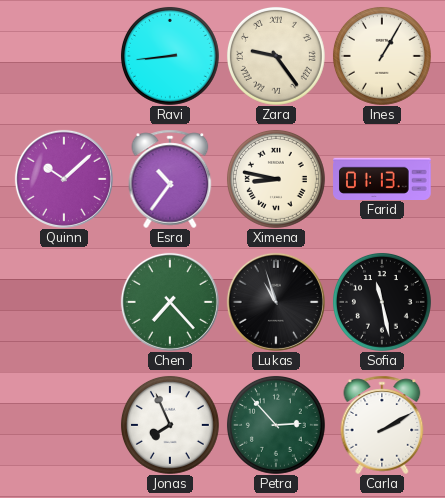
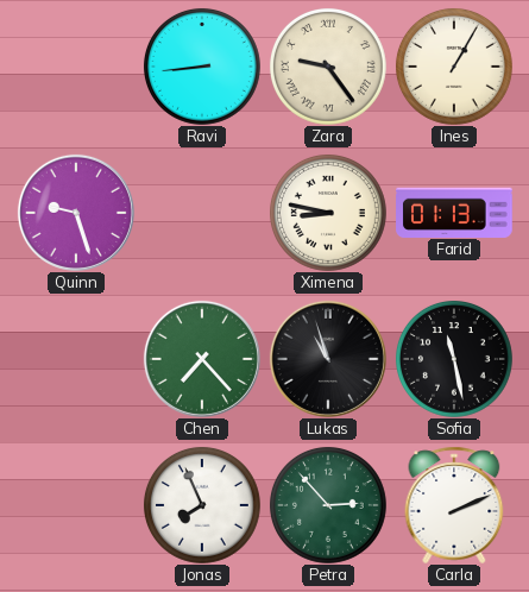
Quinn: 10:08 -> 9:27 (76, 213)
Esra: 10:36 -> none (170, 179)
Carla: 2:10 -> 2:11 (454, 505)
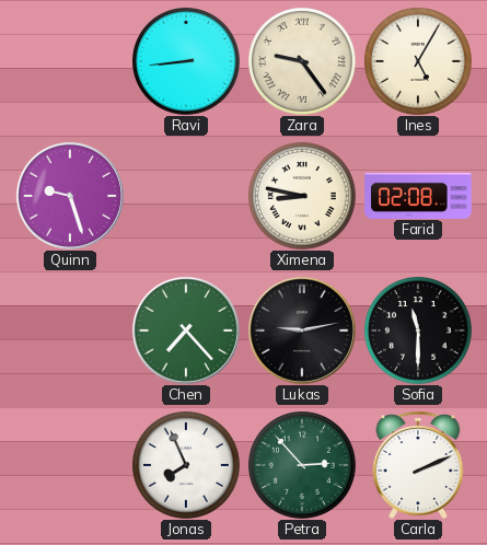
Ines: 1:05 -> 5:05 (418, 61)
Farid: 01:13 -> 02:08 (418, 195)
Lukas: 10:57 -> 9:13 (302, 331)
Sofia: 11:28 -> 11:30 (418, 331)
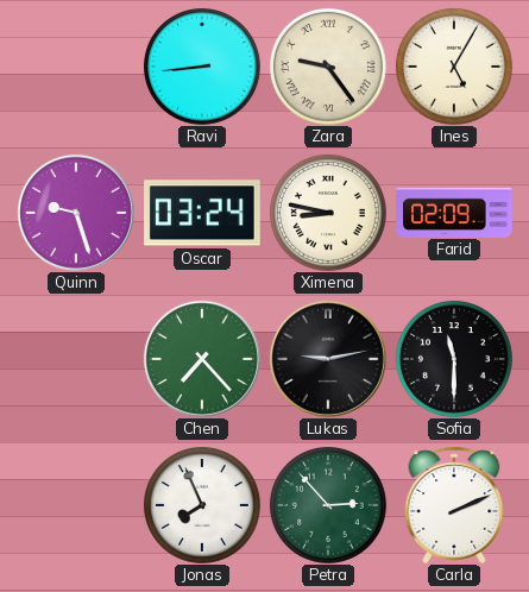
Oscar: none -> 03:24 (203, 213)
Farid: 02:08 -> 02:09 (454, 212)
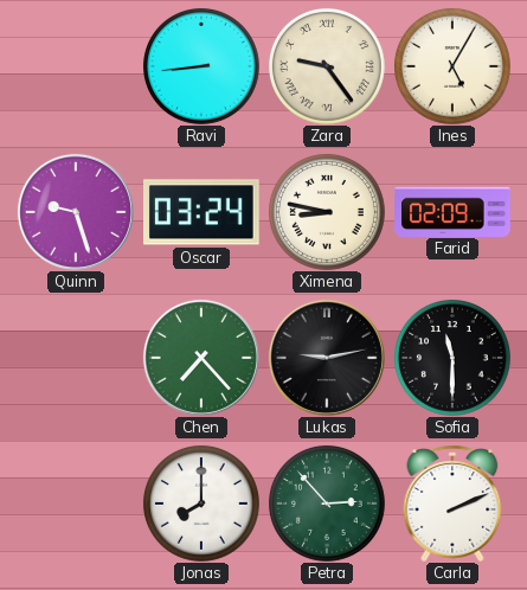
Jonas: 7:56 -> 8:00 (201, 504)
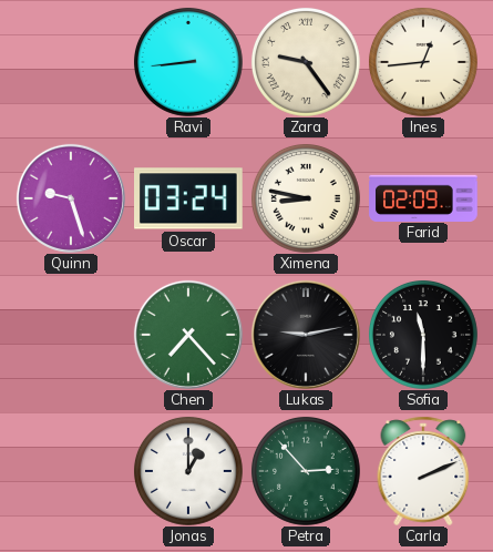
Ines: 5:05 -> 12:44 (423, 62)
Jonas: 8:00 -> 1:00 (188, 471)
